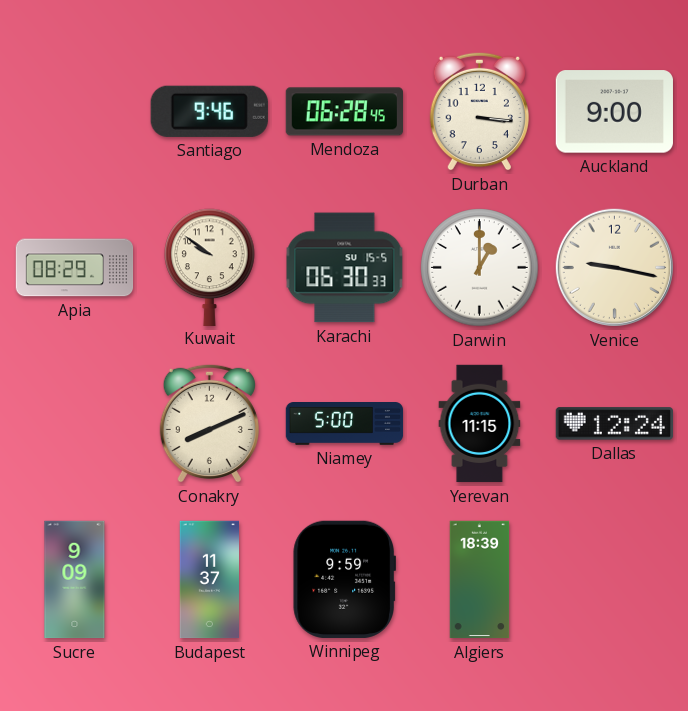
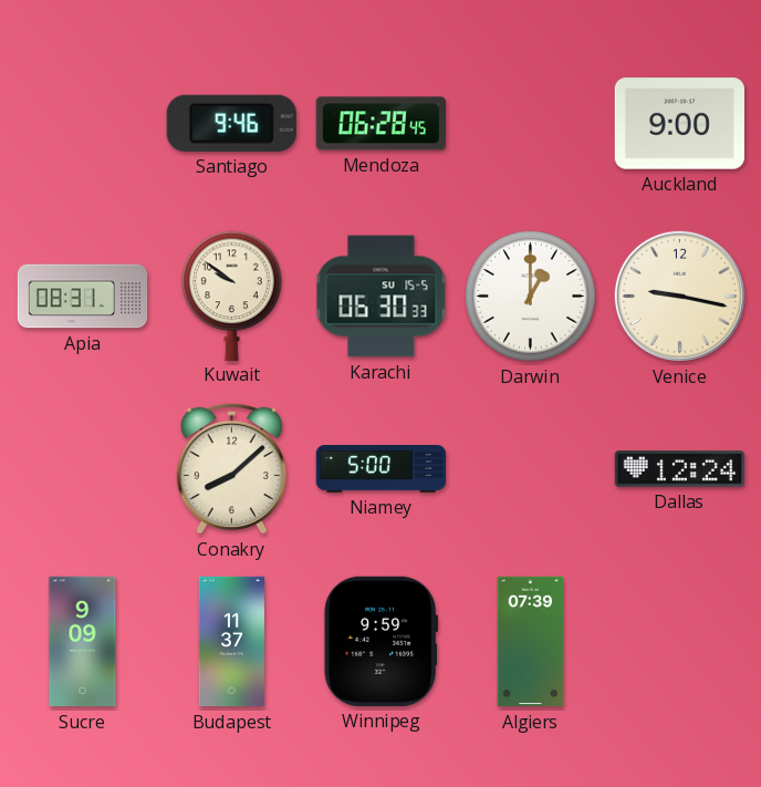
Durban: 3:16 -> none (479, 111)
Apia: 08:29 -> 08:31 (83, 297)
Conakry: 8:11 -> 8:08 (231, 468)
Yerevan: 11:15 -> none (480, 424)
Algiers: 18:39 -> 07:39 (531, 642)
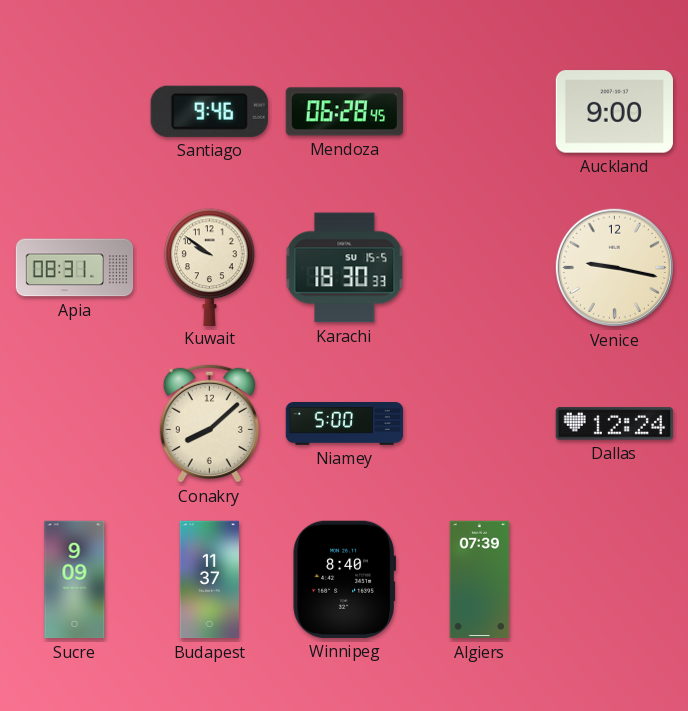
Karachi: 06:30 -> 18:30 (345, 268)
Darwin: 1:00 -> none (531, 297)
Winnipeg: 9:59 -> 8:40 (344, 579)
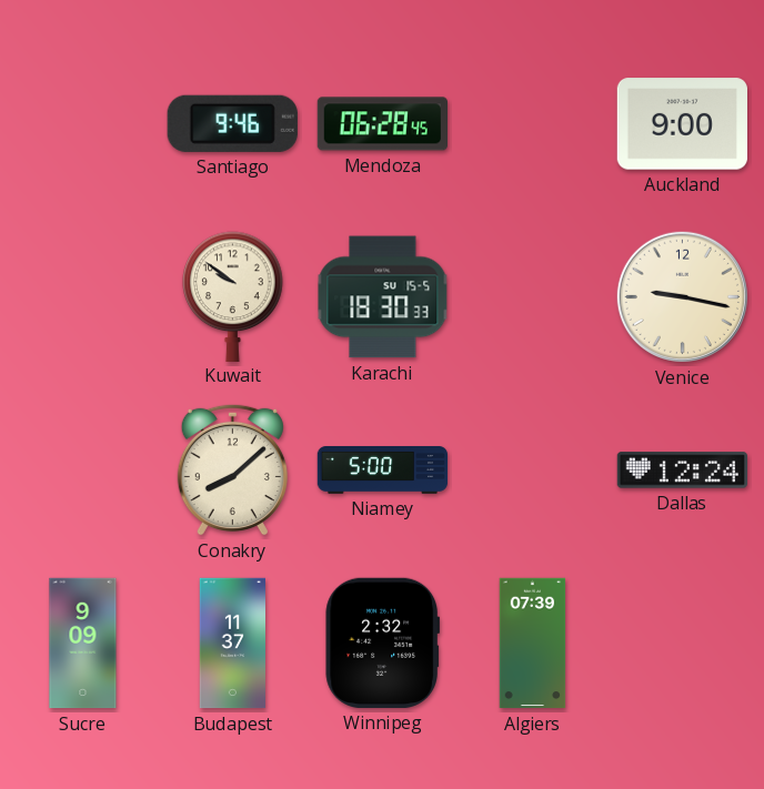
Apia: 08:31 -> none (75, 268)
Winnipeg: 8:40 -> 2:32 (382, 643)
